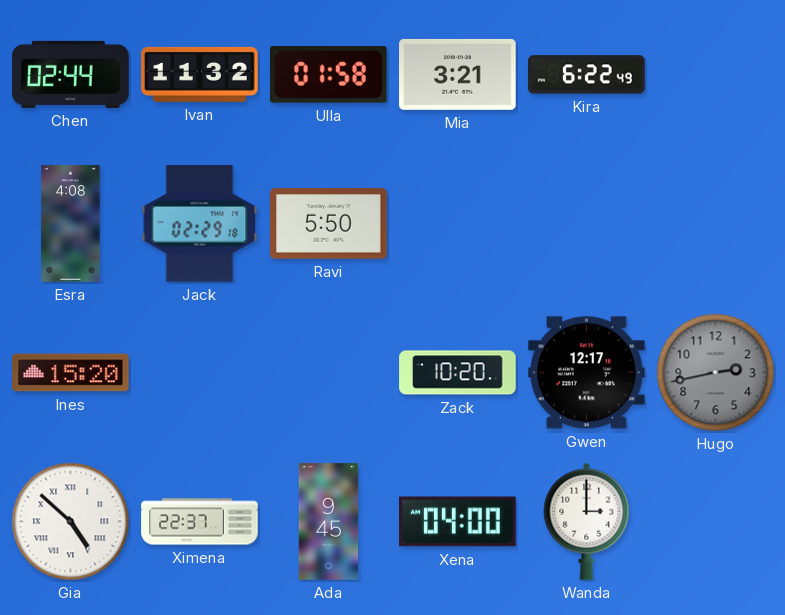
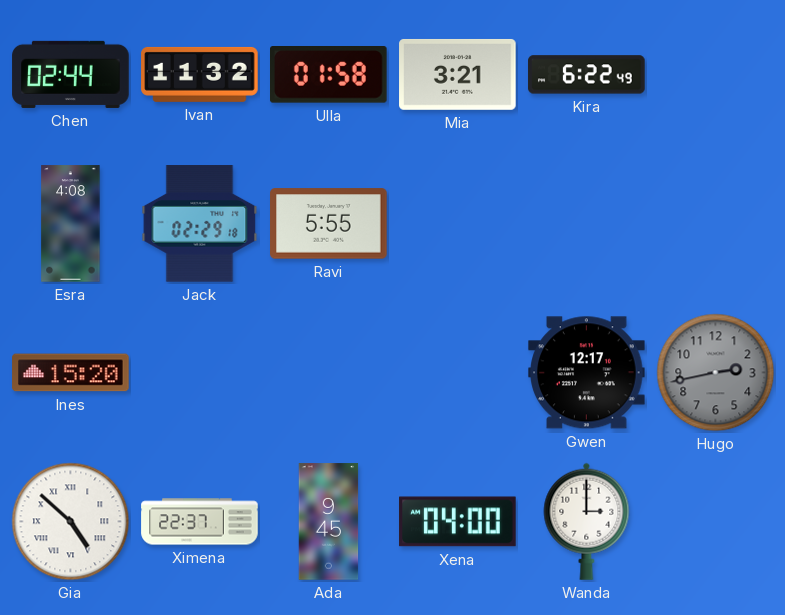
Ravi: 5:50 -> 5:55 (329, 224)
Zack: 10:20 -> none (458, 373)
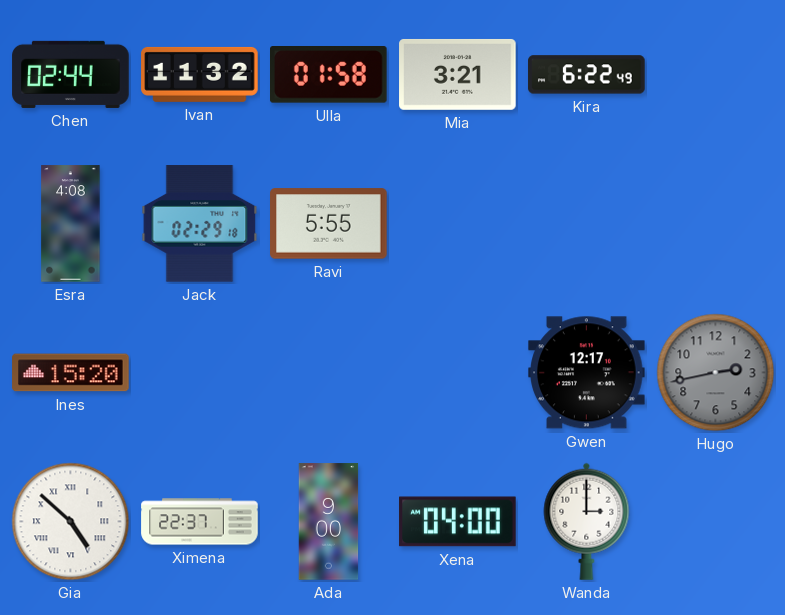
Ada: 9:45 -> 9:00 (329, 522)
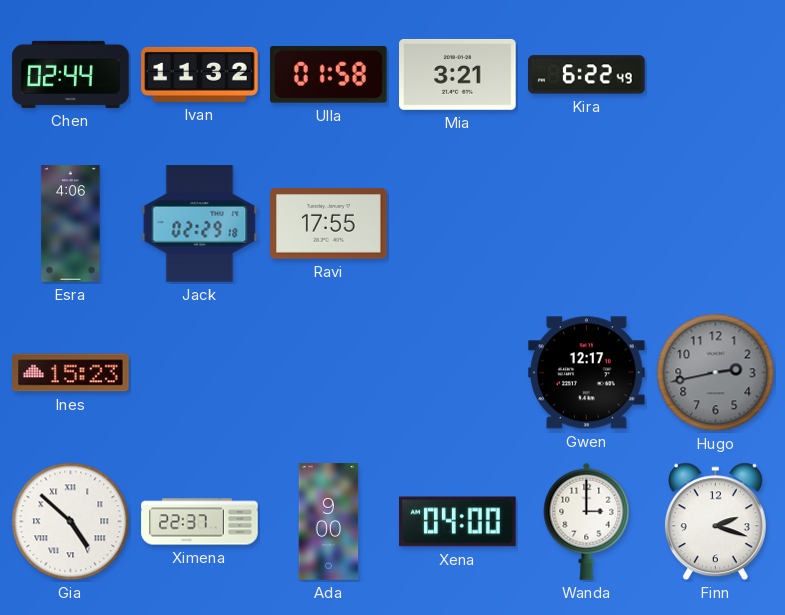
Esra: 4:08 -> 4:06 (71, 224)
Ravi: 5:55 -> 17:55 (329, 224)
Ines: 15:20 -> 15:23 (71, 373)
Finn: none -> 2:18 (715, 522)
